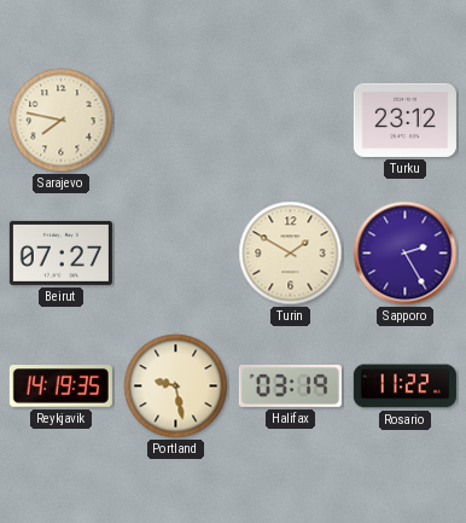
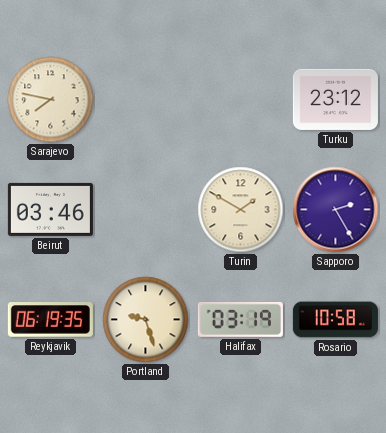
Beirut: 07:27 -> 03:46 (50, 209)
Reykjavik: 14:19 -> 06:19 (50, 320)
Portland: 9:28 -> 9:27 (146, 320)
Rosario: 11:22 -> 10:58 (335, 320)
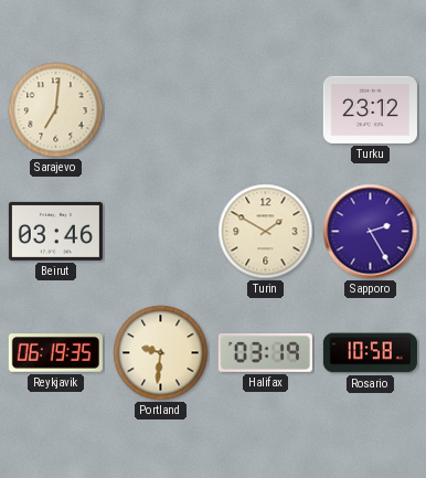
Sarajevo: 7:47 -> 7:01 (56, 110)
Portland: 9:27 -> 9:31 (161, 353)
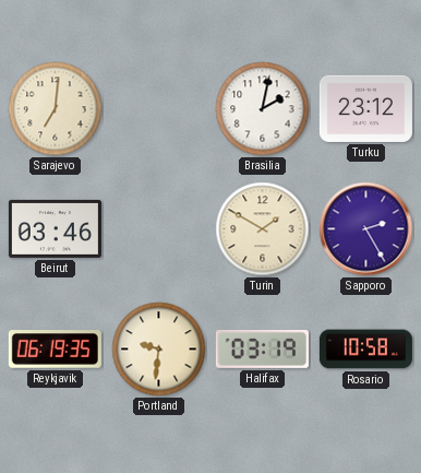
Brasilia: none -> 2:02 (263, 109)
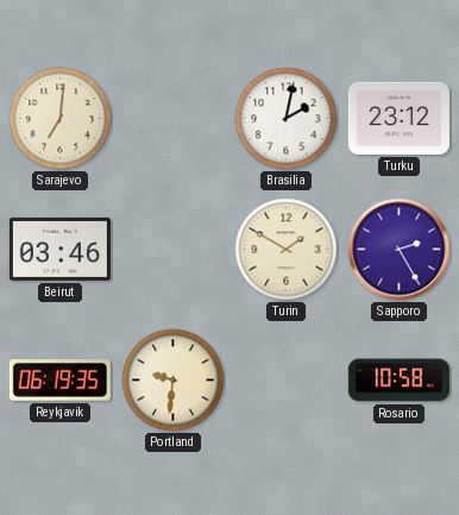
Halifax: 03:19 -> none (262, 348)
